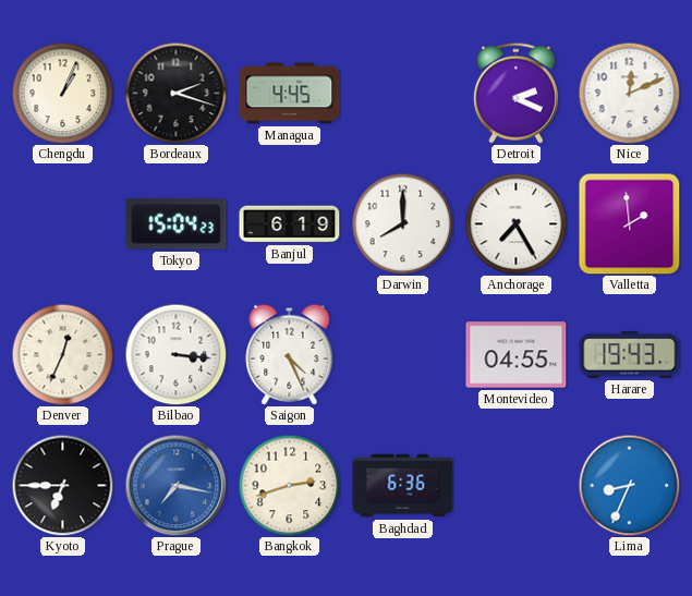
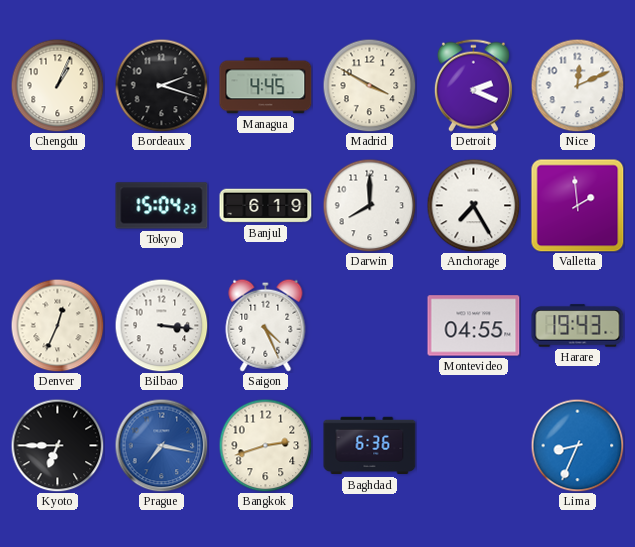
Madrid: none -> 3:50 (369, 85)
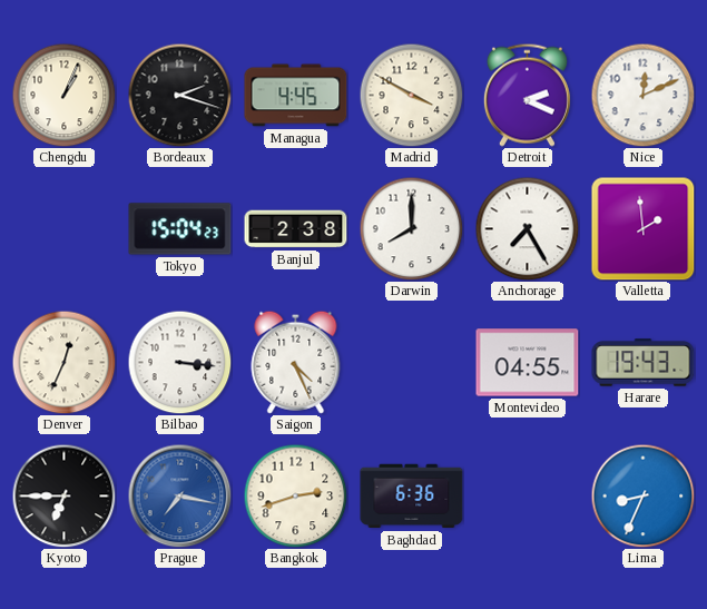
Banjul: 6:19 -> 2:38 (296, 229)
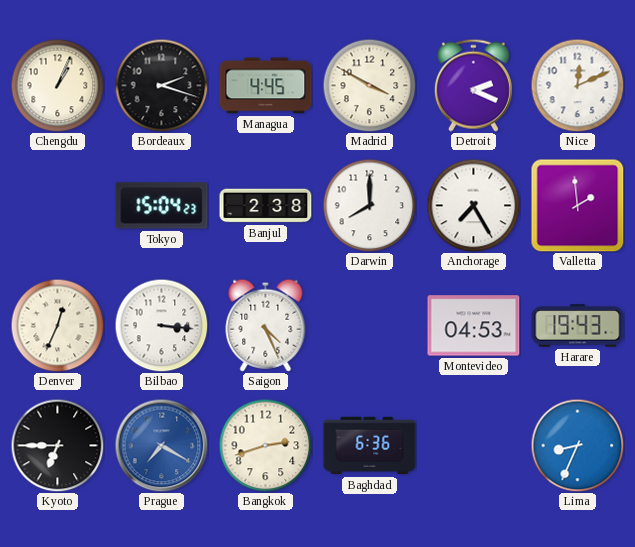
Montevideo: 04:55 -> 04:53 (474, 326)
Prague: 7:17 -> 7:20 (161, 445)
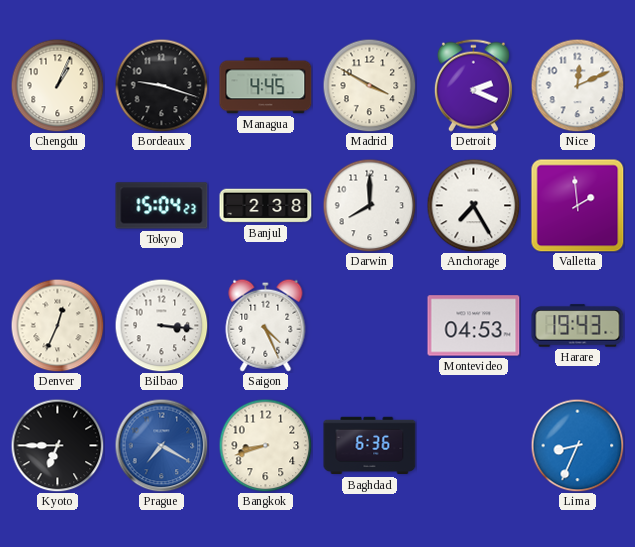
Bordeaux: 2:18 -> 9:18 (161, 85)
Bangkok: 2:42 -> 8:42 (265, 445)
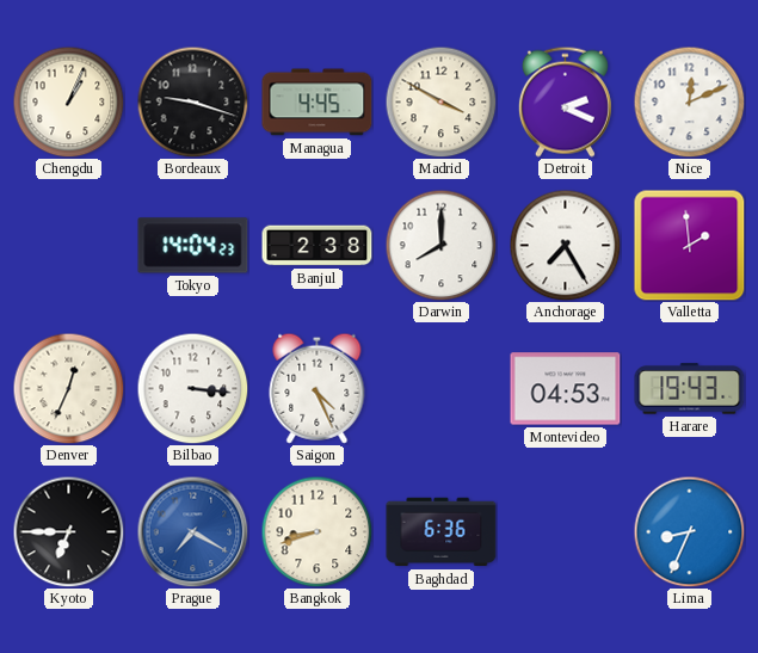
Tokyo: 15:04 -> 14:04 (193, 246)
